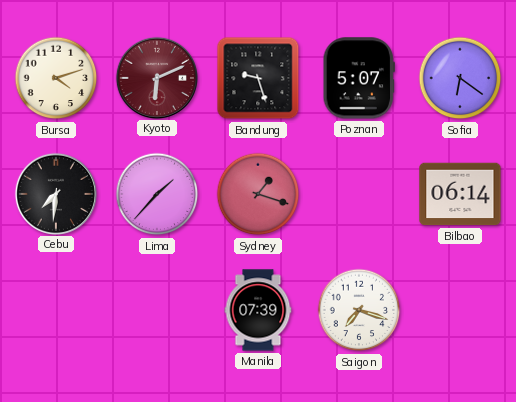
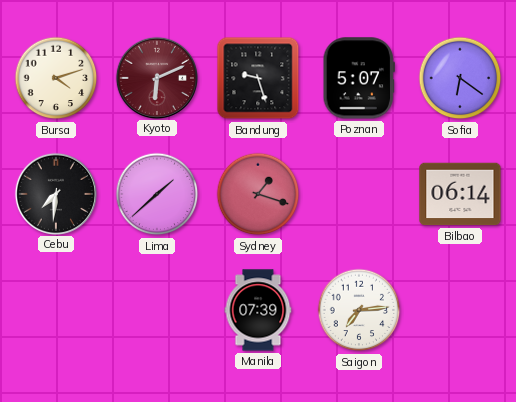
Lima: 1:37 -> 1:38 (157, 194)
Saigon: 7:18 -> 7:14 (359, 310)
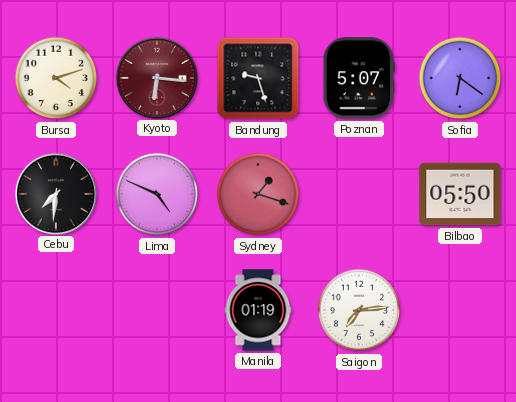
Kyoto: 6:11 -> 6:16 (156, 77)
Lima: 1:38 -> 4:49 (157, 194)
Bilbao: 06:14 -> 05:50 (460, 194)
Manila: 07:39 -> 01:19 (258, 310)
